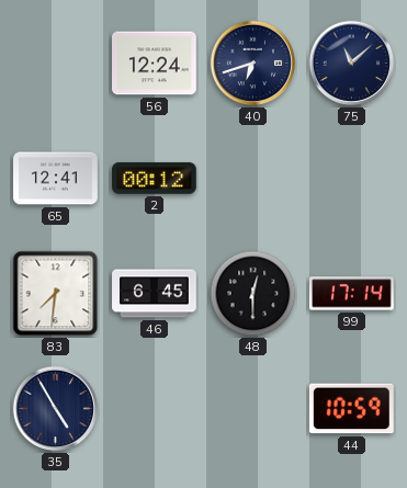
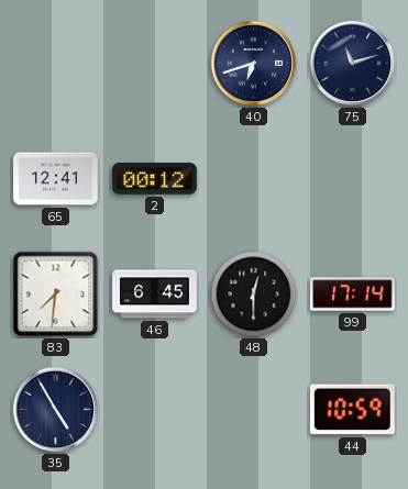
56: 12:24 -> none (155, 64)
75: 11:08 -> 11:12 (353, 64)
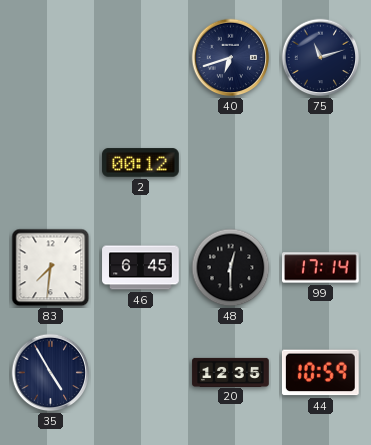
65: 12:41 -> none (56, 179)
20: none -> 12:35 (231, 372)
